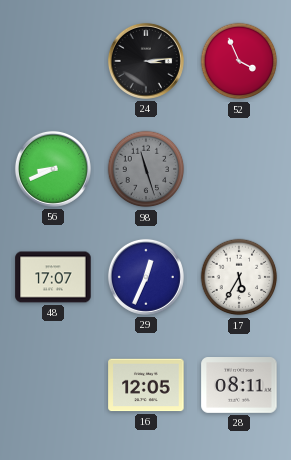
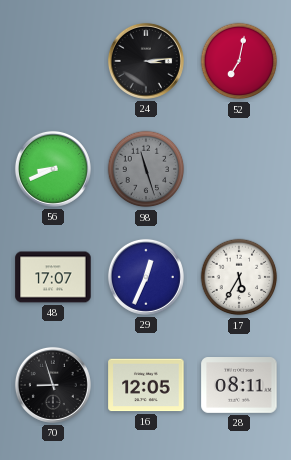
52: 3:56 -> 7:02 (239, 61)
70: none -> 8:57 (53, 385)
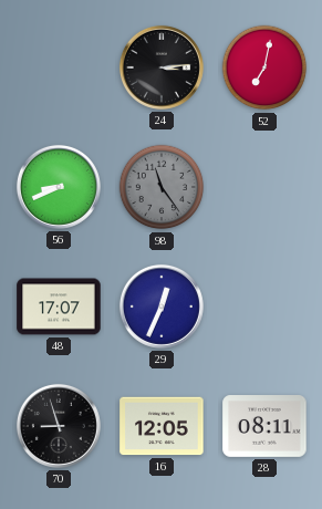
98: 11:27 -> 11:24 (162, 187)
17: 5:35 -> none (239, 277)
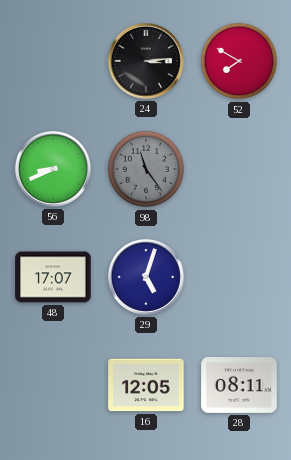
52: 7:02 -> 7:50 (239, 61)
29: 12:34 -> 5:03 (146, 277)
70: 8:57 -> none (59, 426)
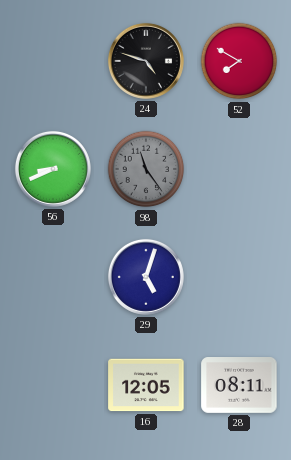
24: 3:14 -> 4:48 (146, 61)
48: 17:07 -> none (53, 277)
